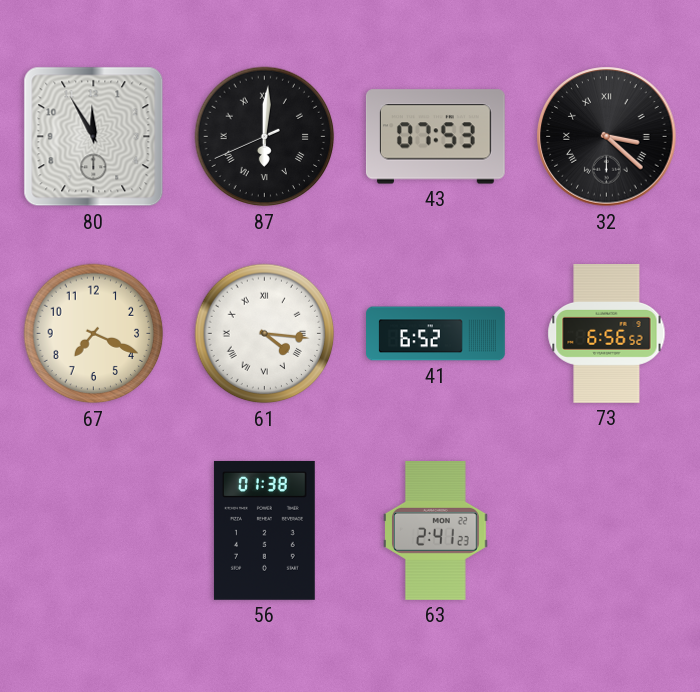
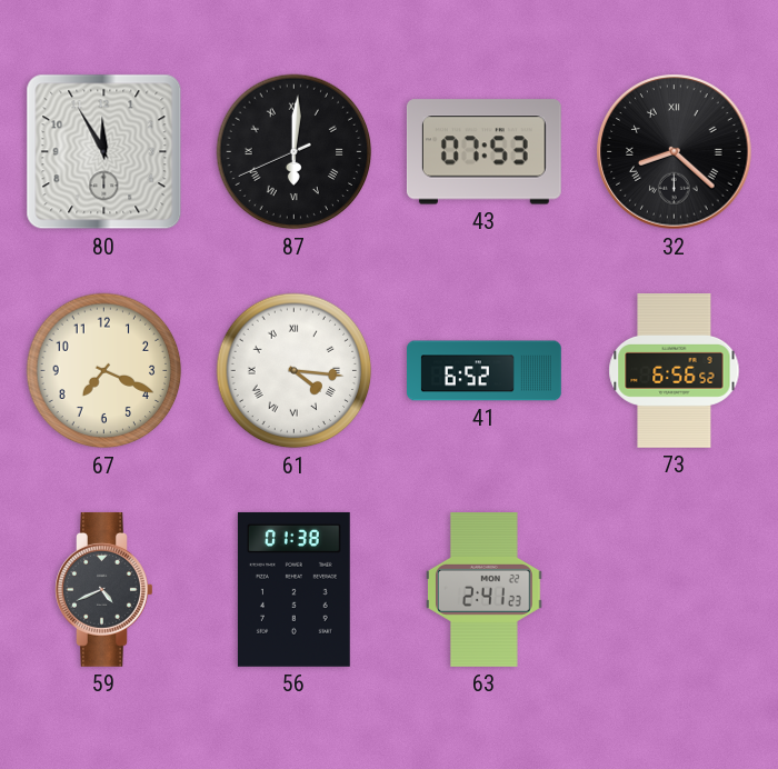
32: 3:22 -> 8:22 (675, 152)
59: none -> 4:41 (104, 589)
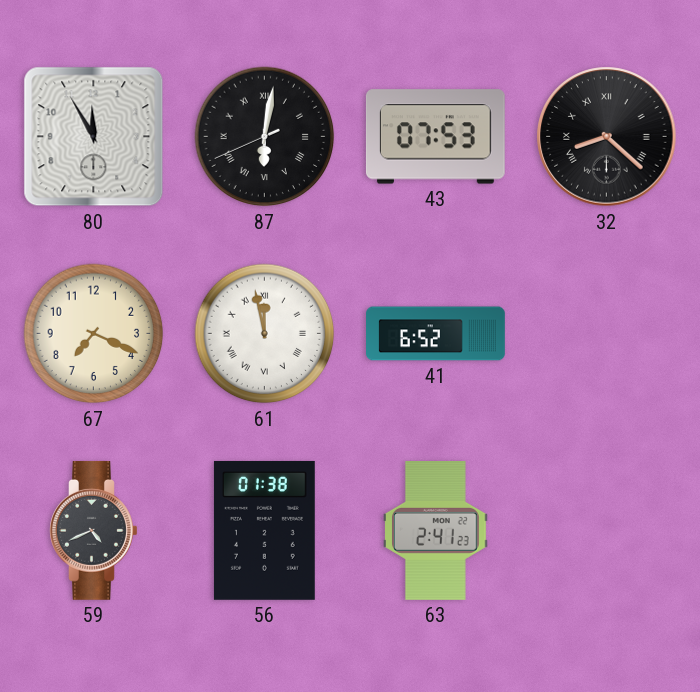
87: 6:00 -> 6:01 (265, 137)
61: 4:16 -> 11:58 (265, 334)
73: 6:56 -> none (675, 371)
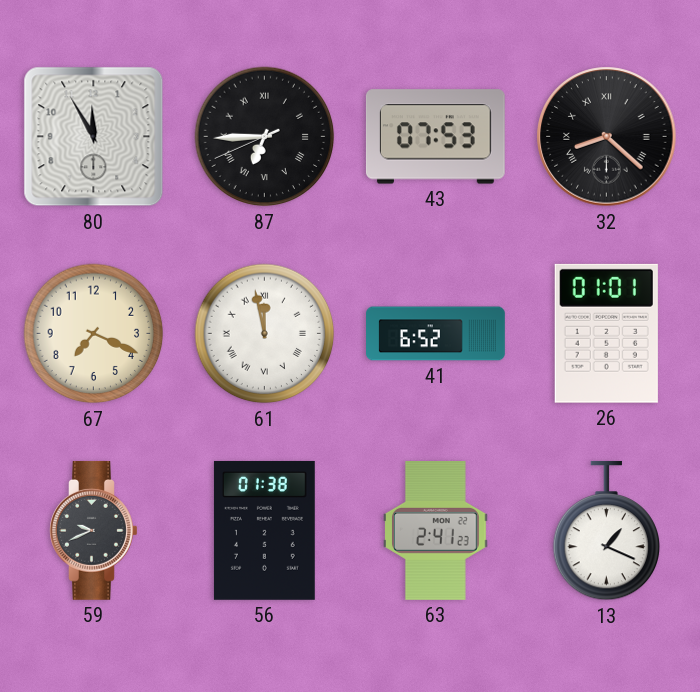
87: 6:01 -> 6:44 (265, 137)
26: none -> 01:01 (606, 333)
59: 4:41 -> 9:41 (94, 530)
13: none -> 1:19 (606, 531)
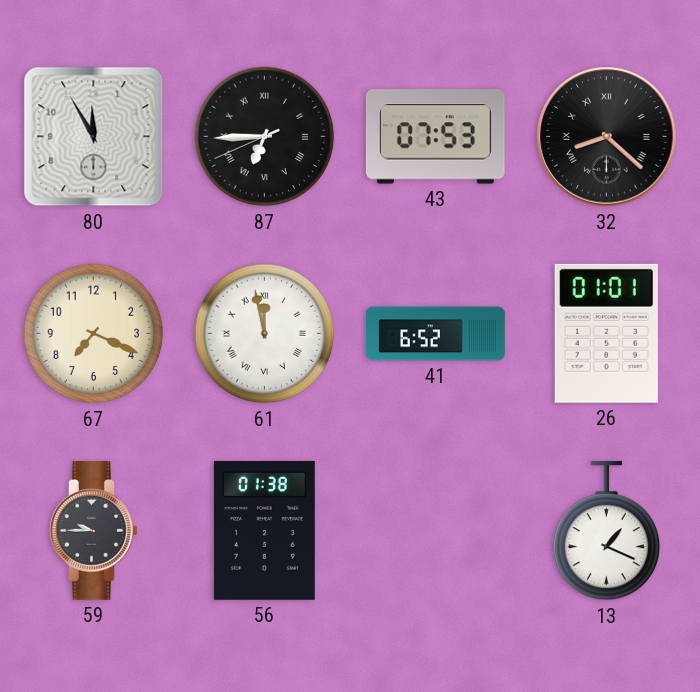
59: 9:41 -> 9:45 (94, 530)
63: 2:41 -> none (436, 531)
